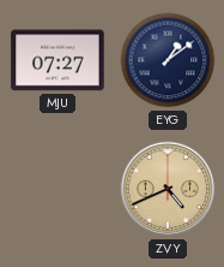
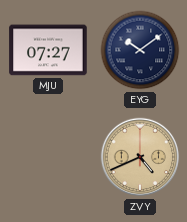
EYG: 1:09 -> 10:09 (140, 50)
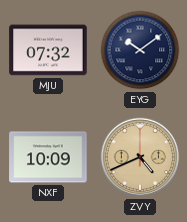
MJU: 07:27 -> 07:32 (48, 50)
NXF: none -> 10:09 (48, 157)
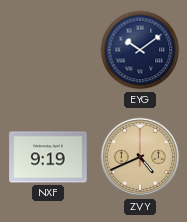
MJU: 07:32 -> none (48, 50)
NXF: 10:09 -> 9:19 (48, 157)
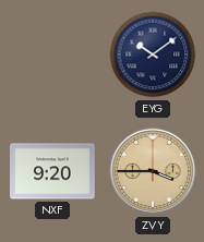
NXF: 9:19 -> 9:20 (52, 171)
ZVY: 4:41 -> 3:45 (153, 171)
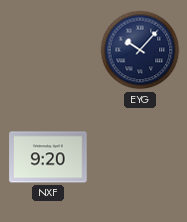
EYG: 10:09 -> 10:07 (140, 50)
ZVY: 3:45 -> none (153, 171)
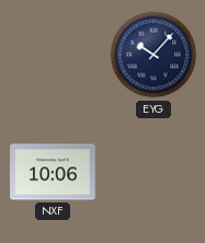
NXF: 9:20 -> 10:06 (53, 172)
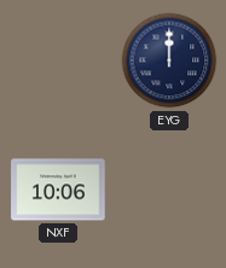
EYG: 10:07 -> 12:00 (169, 60)
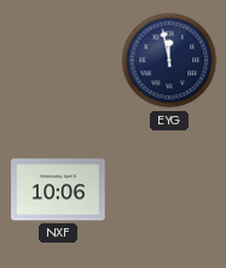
EYG: 12:00 -> 11:58 (169, 60)
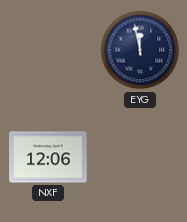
NXF: 10:06 -> 12:06 (48, 157)
